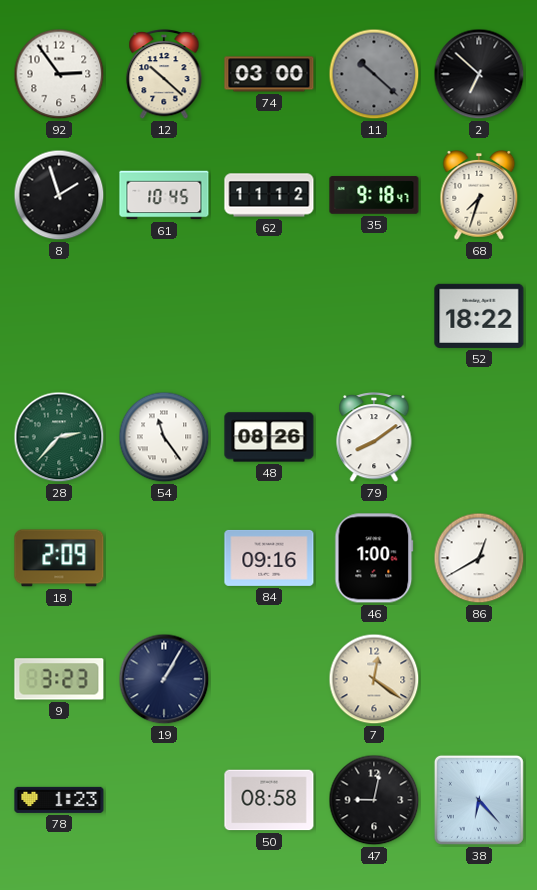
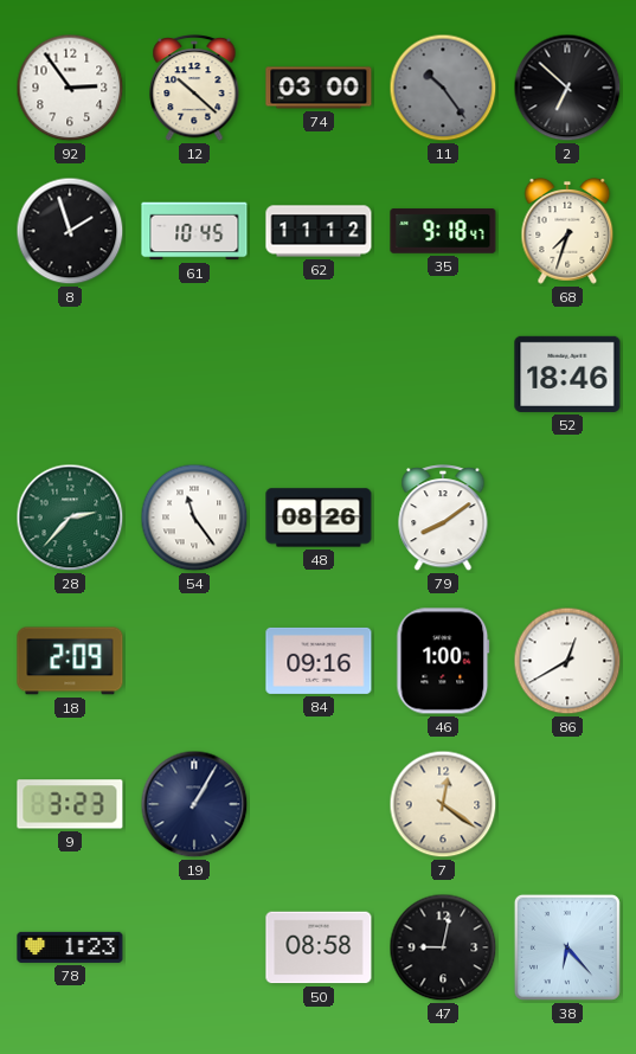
11: 10:22 -> 10:24 (443, 88)
52: 18:22 -> 18:46 (567, 374)
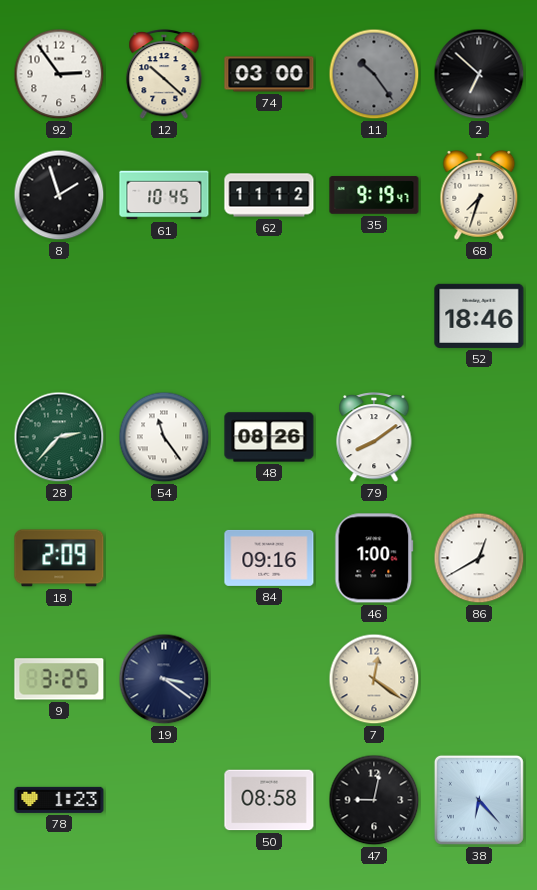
35: 9:18 -> 9:19 (374, 195)
9: 3:23 -> 3:25 (59, 679)
19: 1:05 -> 3:21 (164, 679)
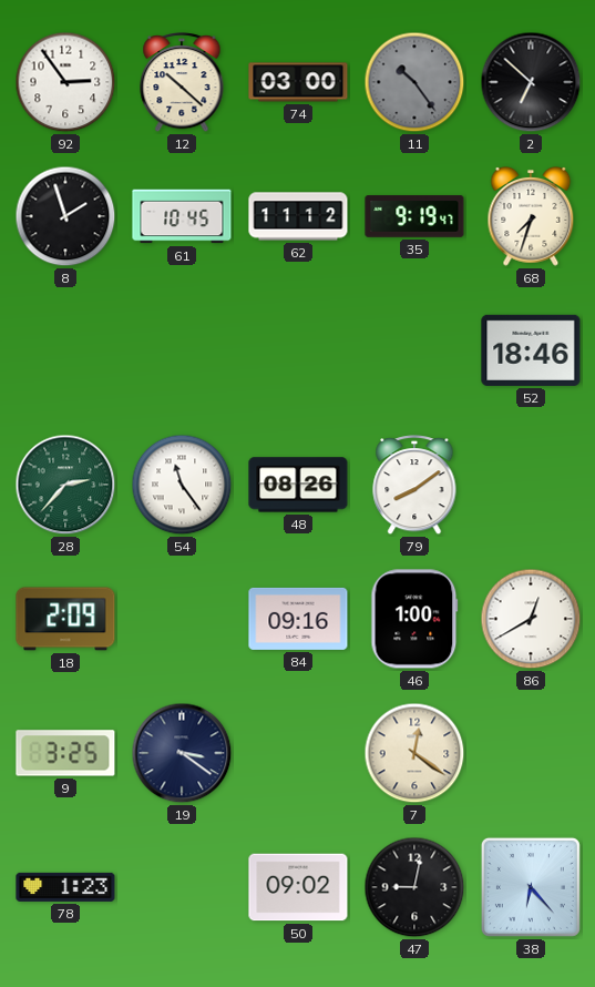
50: 08:58 -> 09:02 (298, 887)
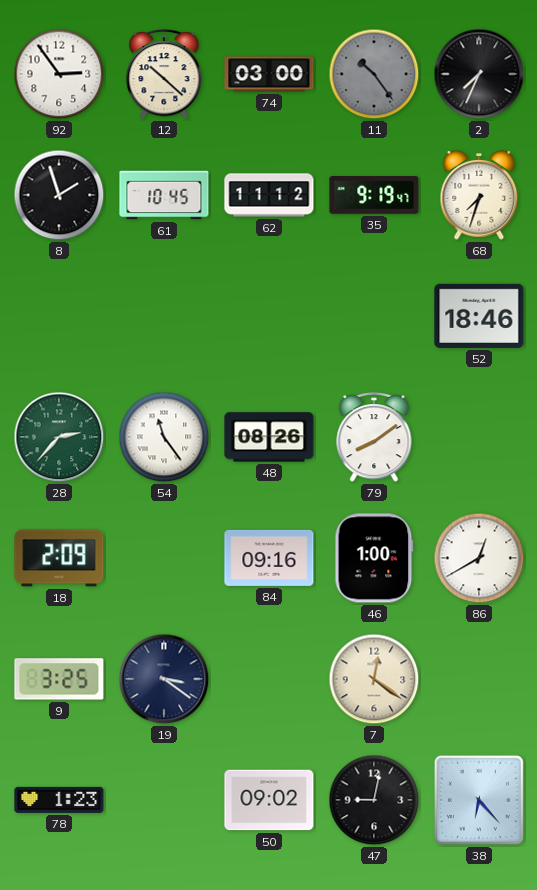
2: 6:52 -> 7:34 (479, 74)
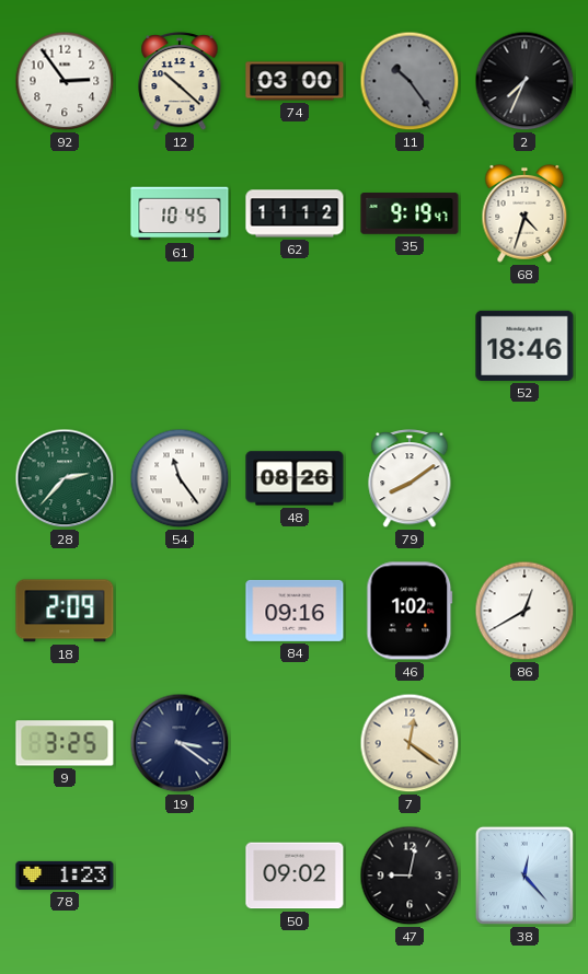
8: 1:57 -> none (59, 195)
68: 7:33 -> 4:33 (524, 214)
46: 1:00 -> 1:02 (410, 611)
38: 6:23 -> 12:23 (524, 876)
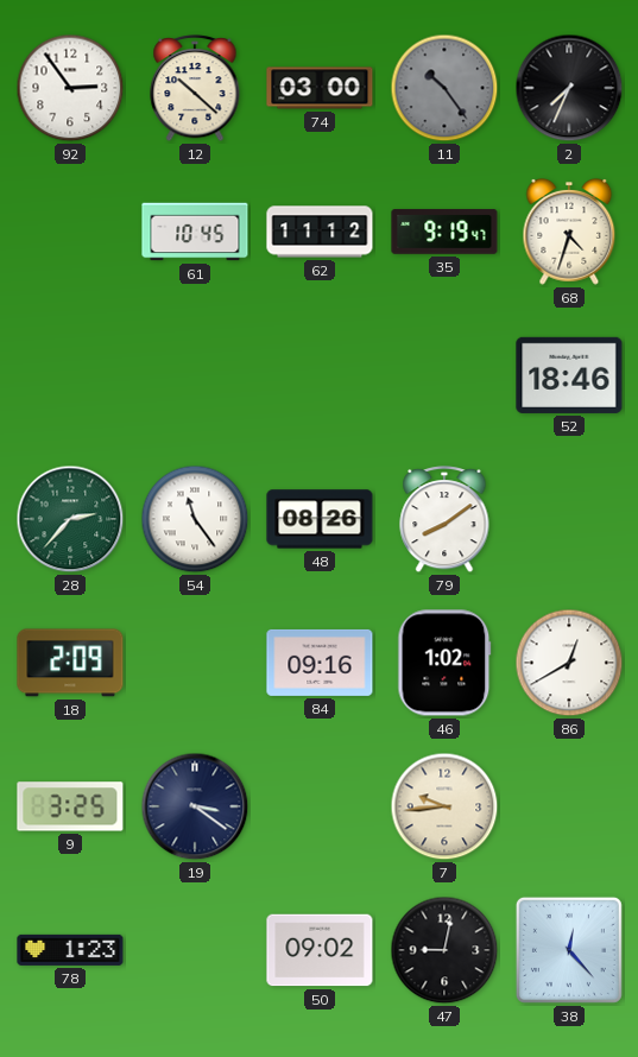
7: 12:21 -> 9:44 (444, 806)
